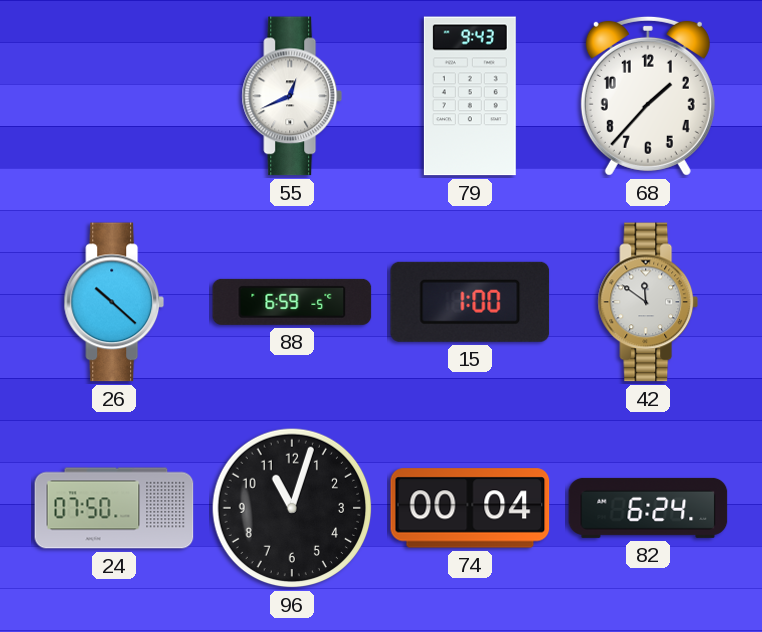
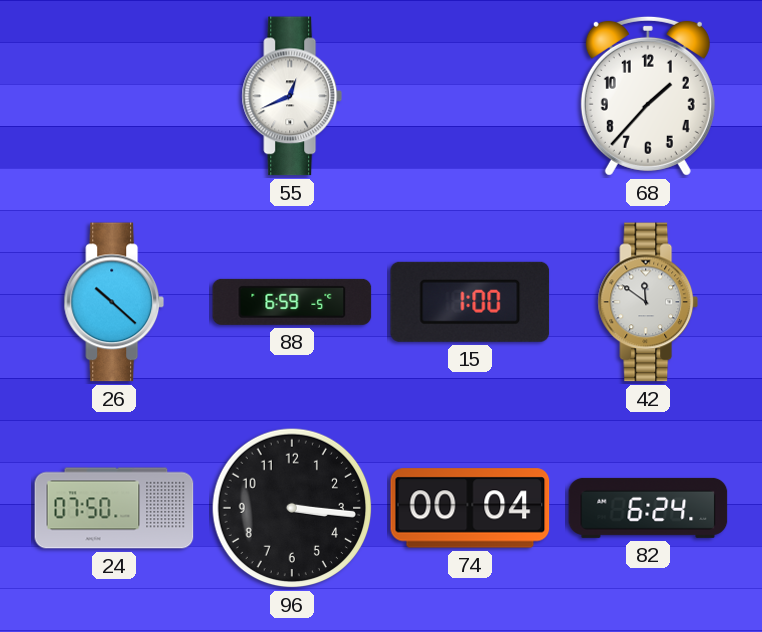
79: 9:43 -> none (470, 96)
96: 11:03 -> 3:16 (292, 508)
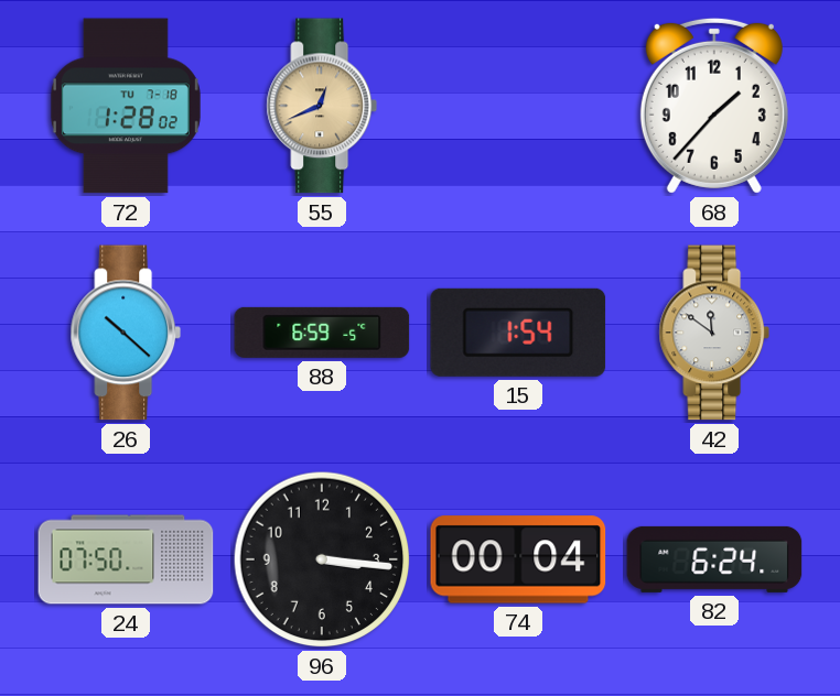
72: none -> 1:28 (126, 106)
55 dial: white -> champagne (322, 106)
15: 1:00 -> 1:54 (518, 333)
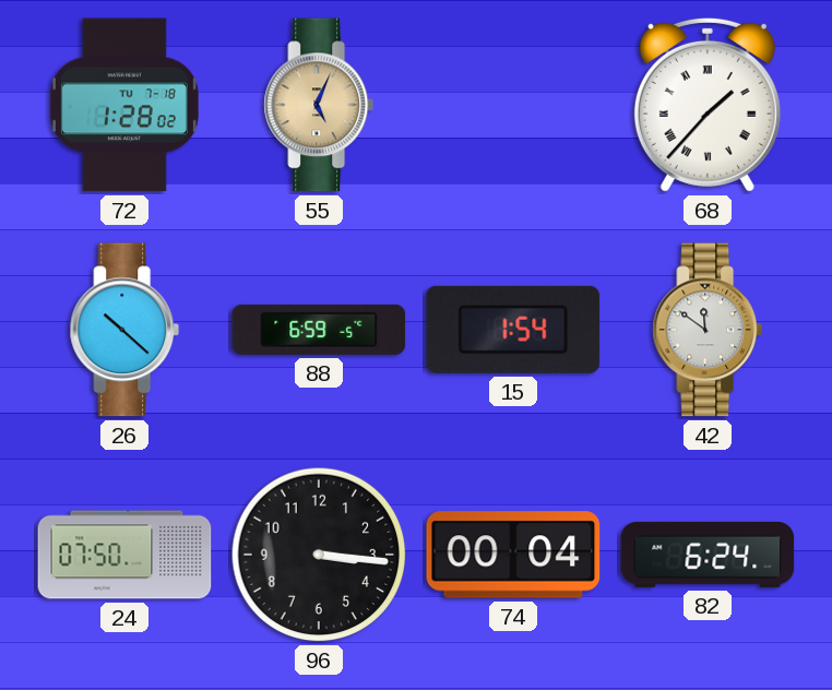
55: 12:41 -> 5:04 (319, 105)
68 numerals: Arabic -> Roman (708, 105)
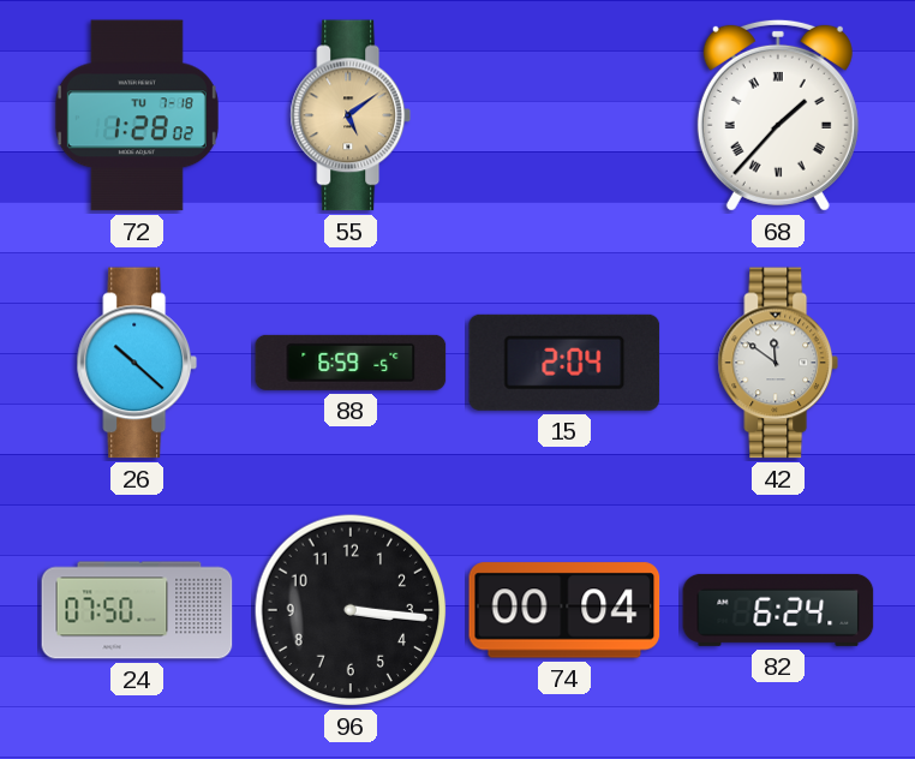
55: 5:04 -> 5:09 (351, 115)
15: 1:54 -> 2:04 (564, 363)
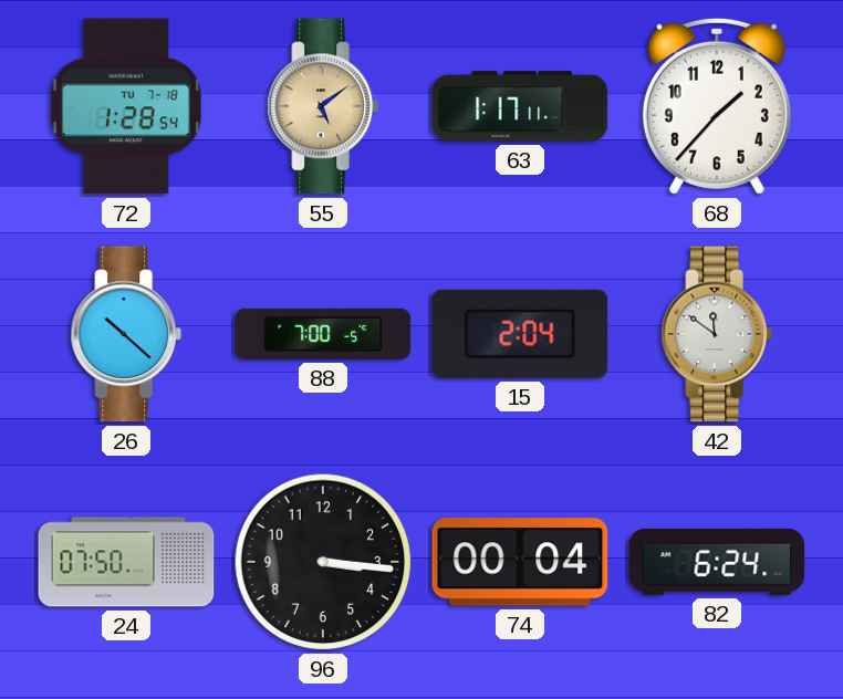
72: 1:28:02 -> 1:28:54 (126, 106)
63: none -> 1:17 (520, 106)
68 numerals: Roman -> Arabic (717, 106)
88: 6:59 -> 7:00 (323, 334)
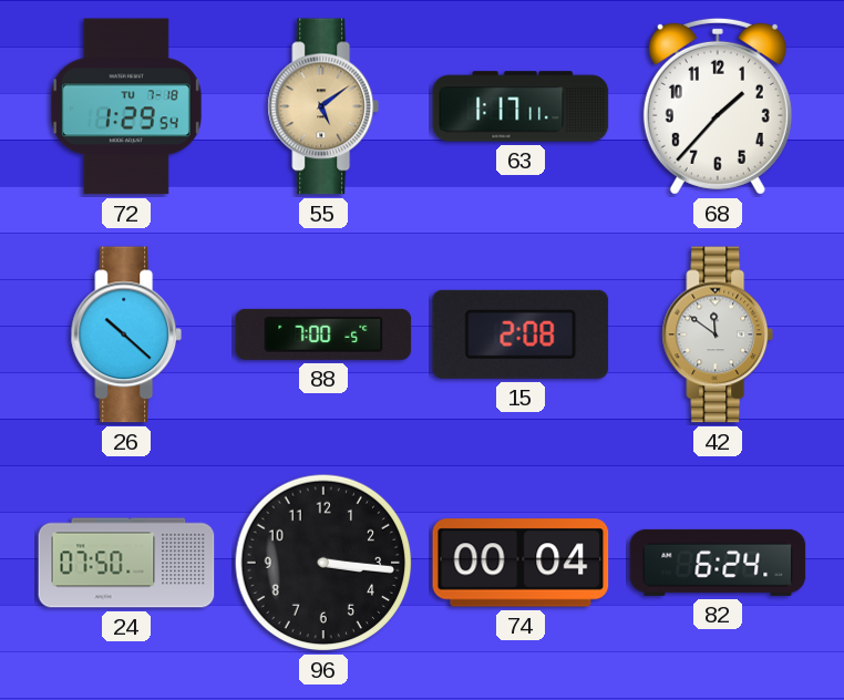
72: 1:28 -> 1:29 (126, 106)
15: 2:04 -> 2:08 (521, 334)
